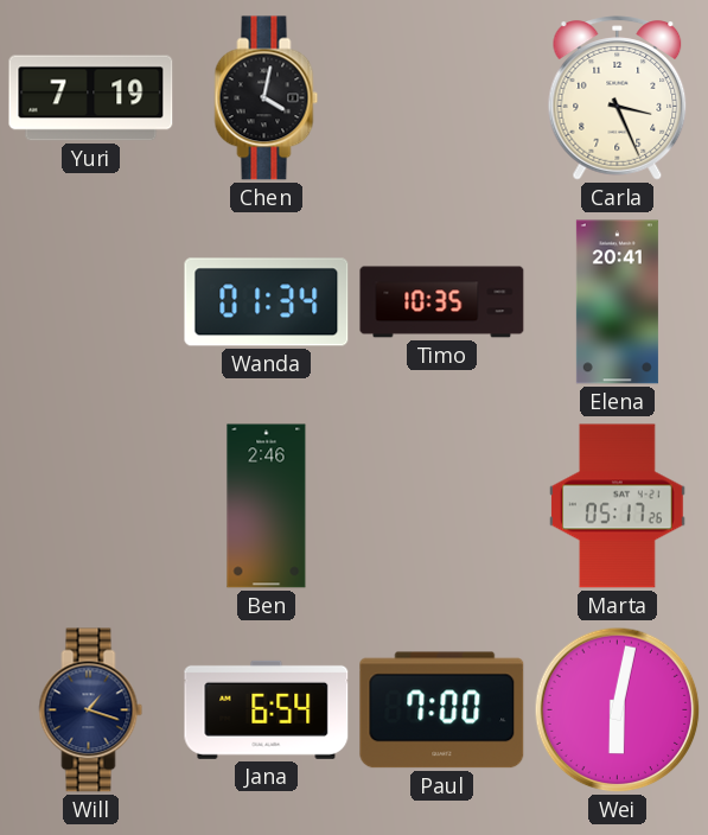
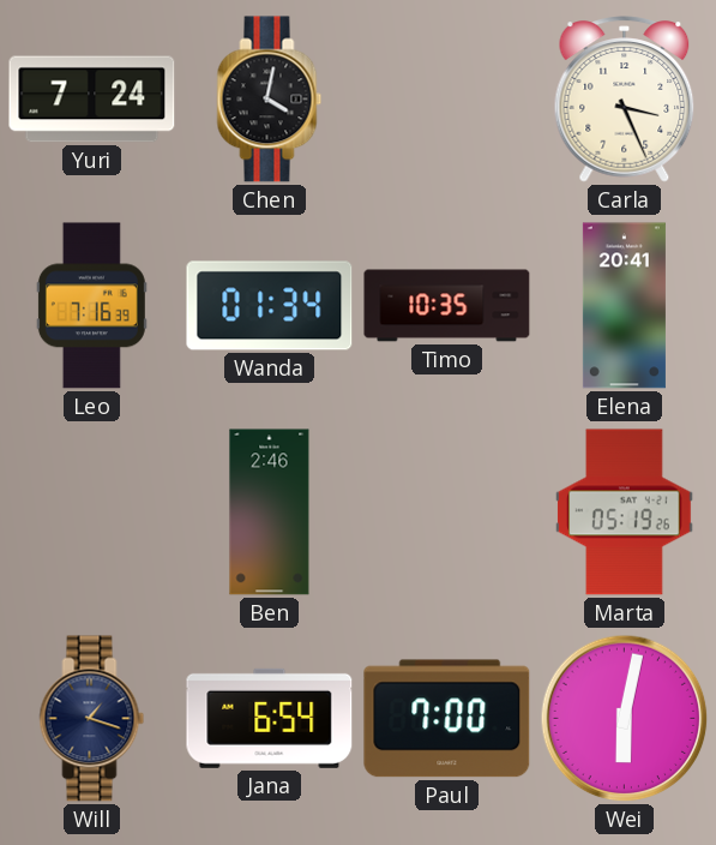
Yuri: 7:19 -> 7:24 (92, 100)
Leo: none -> 7:16 (91, 306)
Marta: 05:17 -> 05:19 (625, 513)
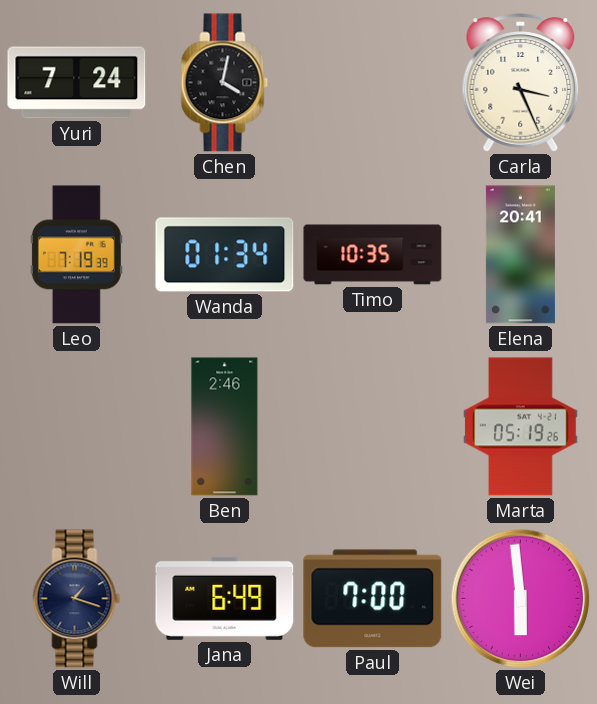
Leo: 7:16 -> 7:19 (76, 255)
Jana: 6:54 -> 6:49 (225, 598)
Wei: 6:02 -> 5:59 (521, 599)
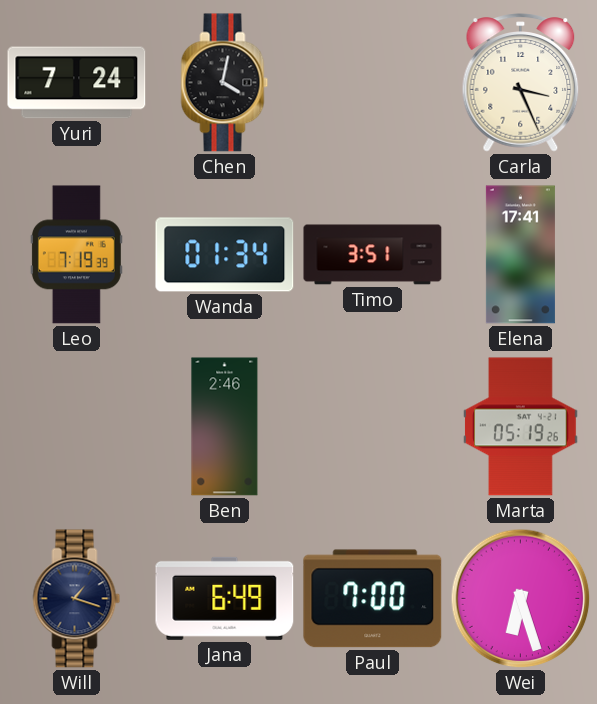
Timo: 10:35 -> 3:51 (373, 255)
Elena: 20:41 -> 17:41 (520, 255)
Wei: 5:59 -> 6:27 (521, 599)
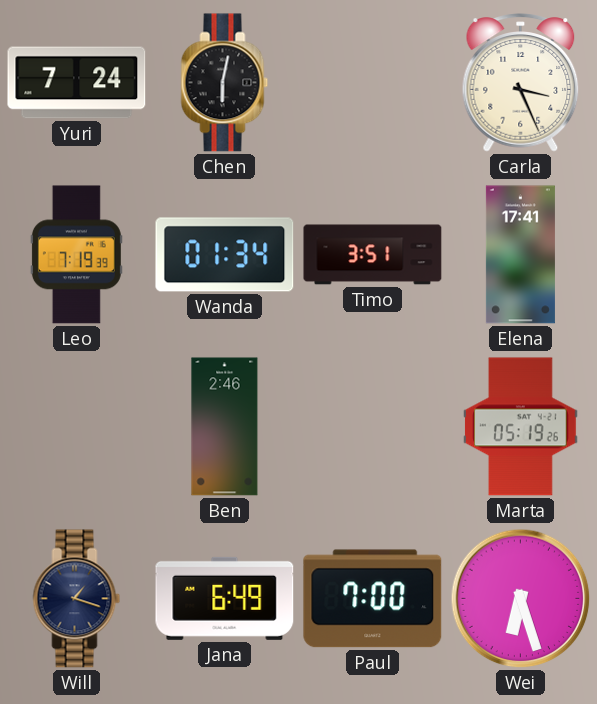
Chen: 4:02 -> 6:02 (225, 83)
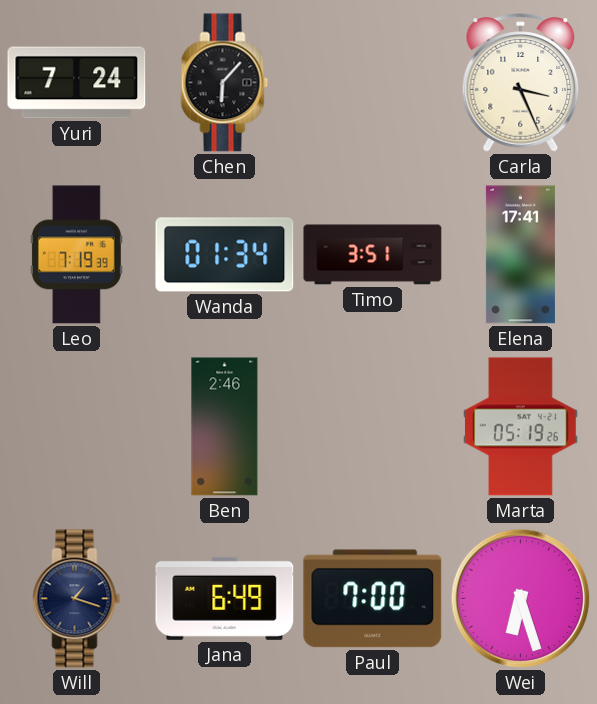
Chen: 6:02 -> 6:07 (225, 83)
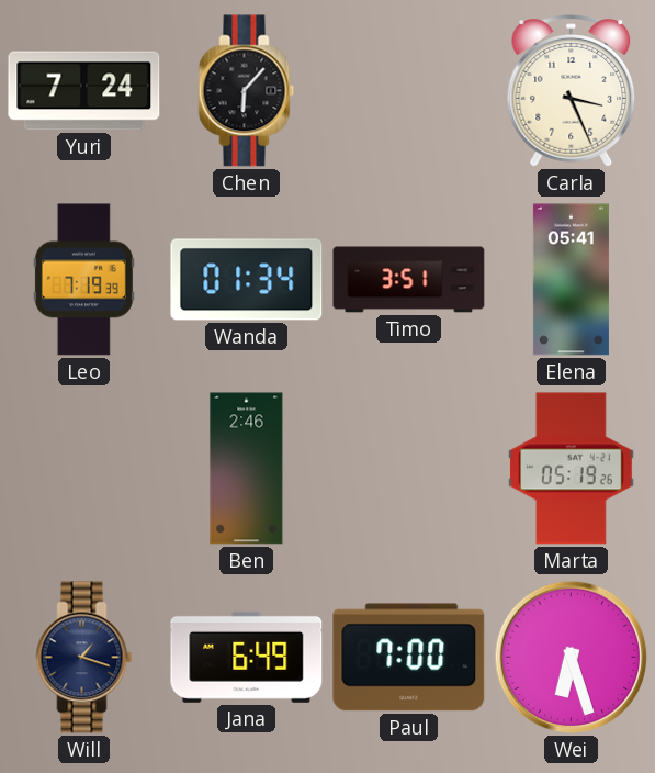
Elena: 17:41 -> 05:41 (571, 280)
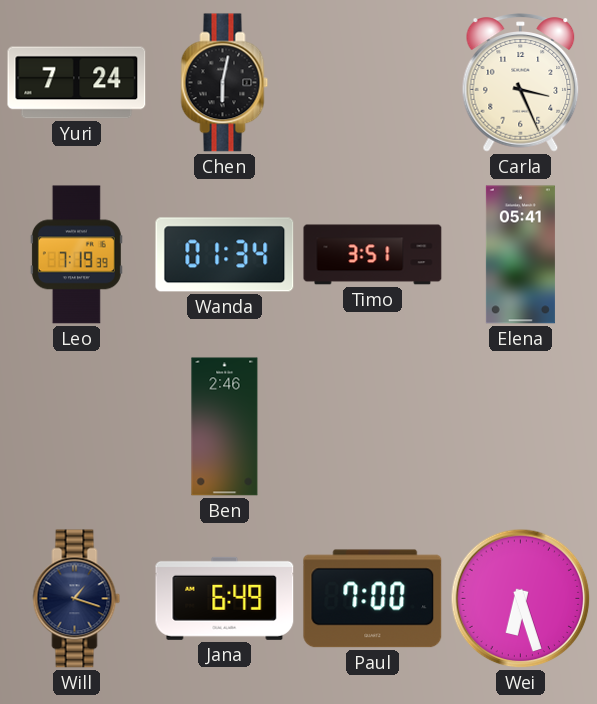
Chen: 6:07 -> 6:02 (225, 83)
Marta: 05:19 -> none (572, 469)
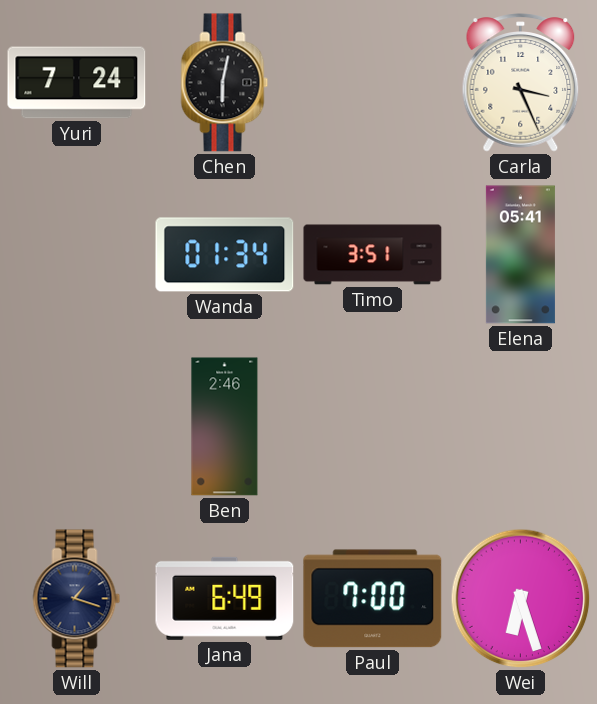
Leo: 7:19 -> none (76, 255)
